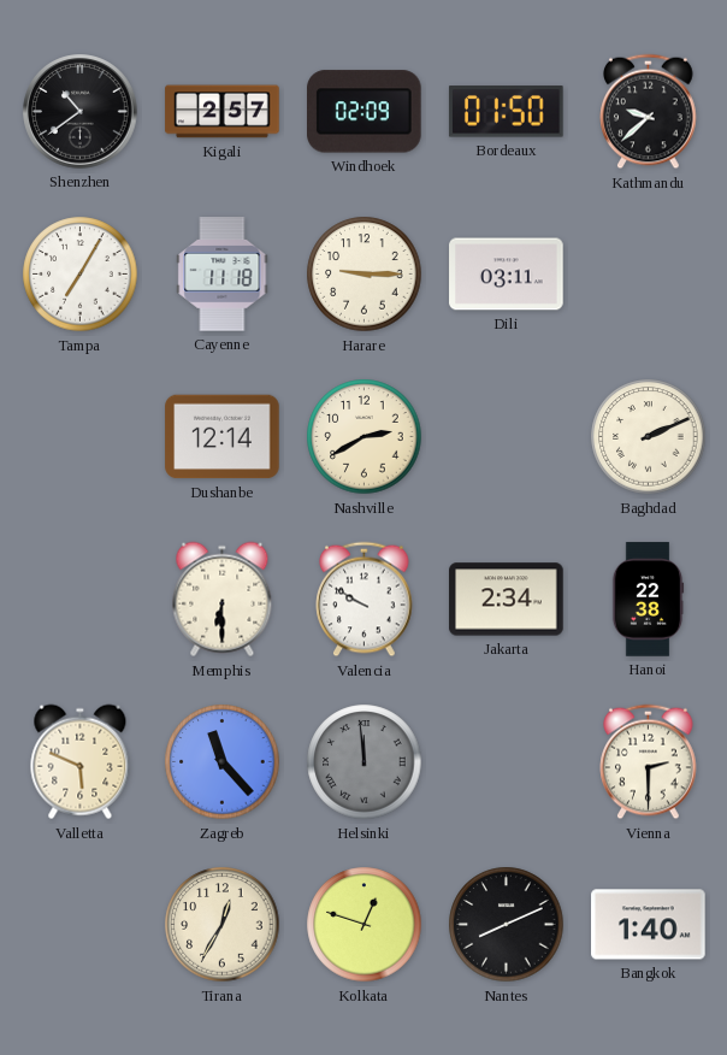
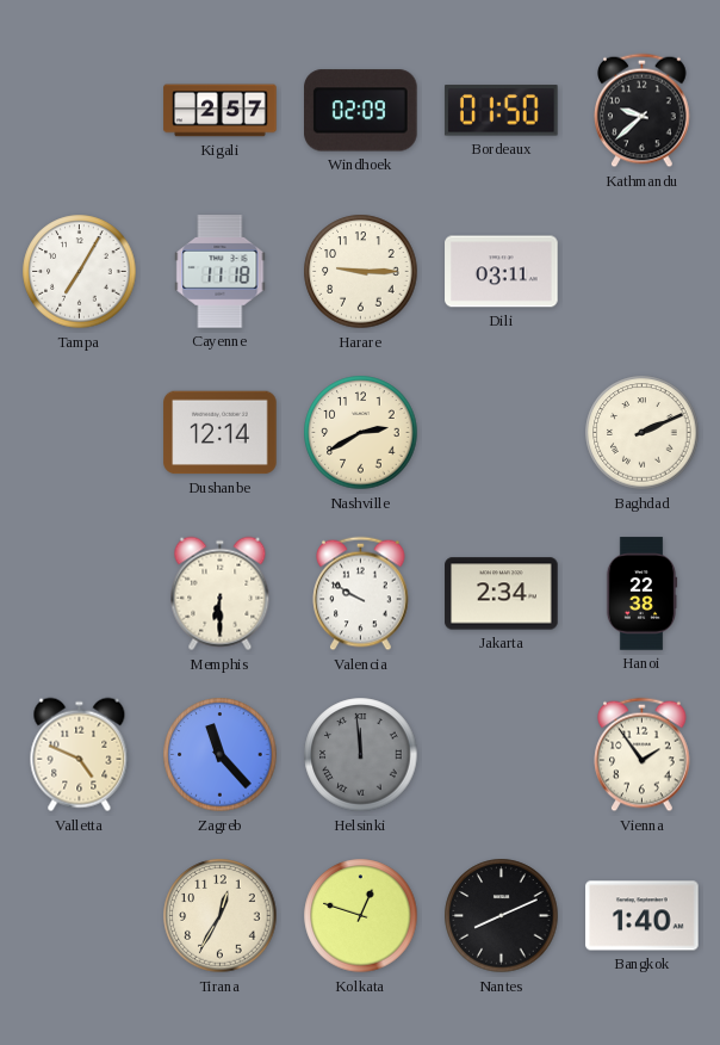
Shenzhen: 10:39 -> none (81, 112)
Valletta: 5:49 -> 4:49 (80, 755)
Vienna: 2:30 -> 1:54 (643, 755)
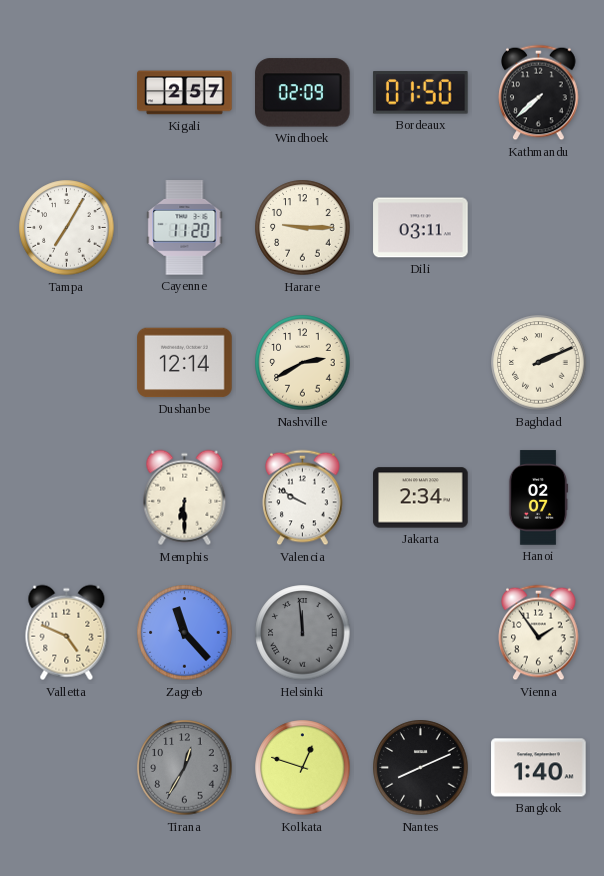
Kathmandu: 9:38 -> 7:38 (539, 93)
Cayenne: 11:18 -> 11:20 (185, 228)
Hanoi: 22:38 -> 02:07 (538, 498)
Tirana dial: cream -> grey (185, 768)
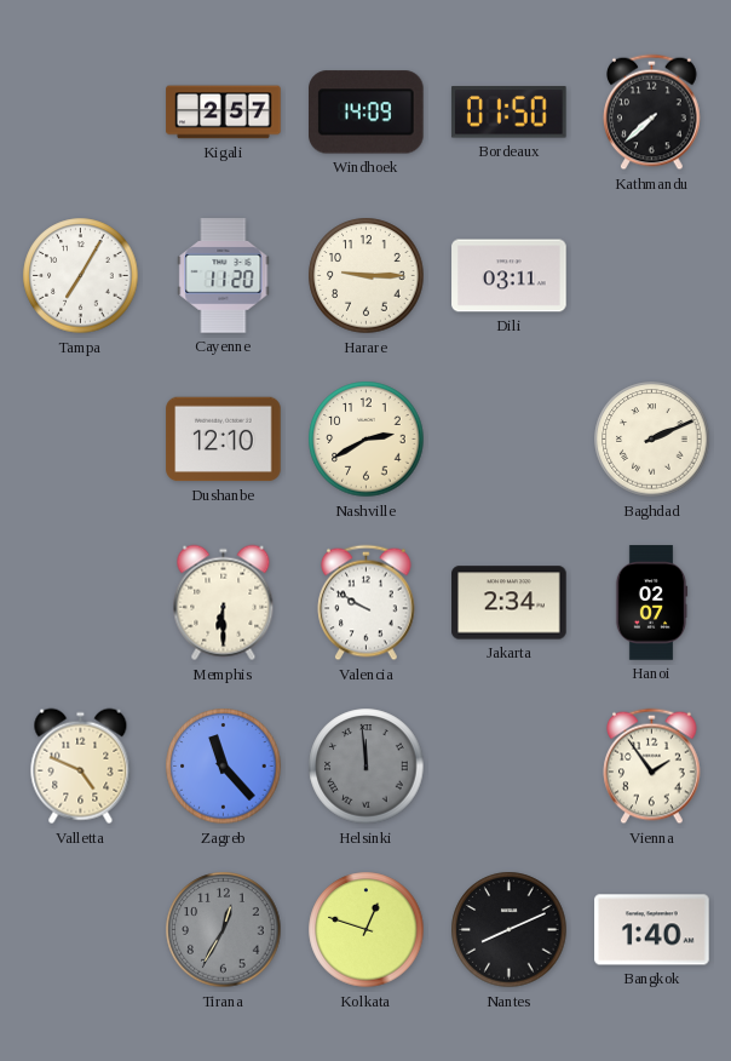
Windhoek: 02:09 -> 14:09 (367, 113)
Dushanbe: 12:14 -> 12:10 (224, 440)
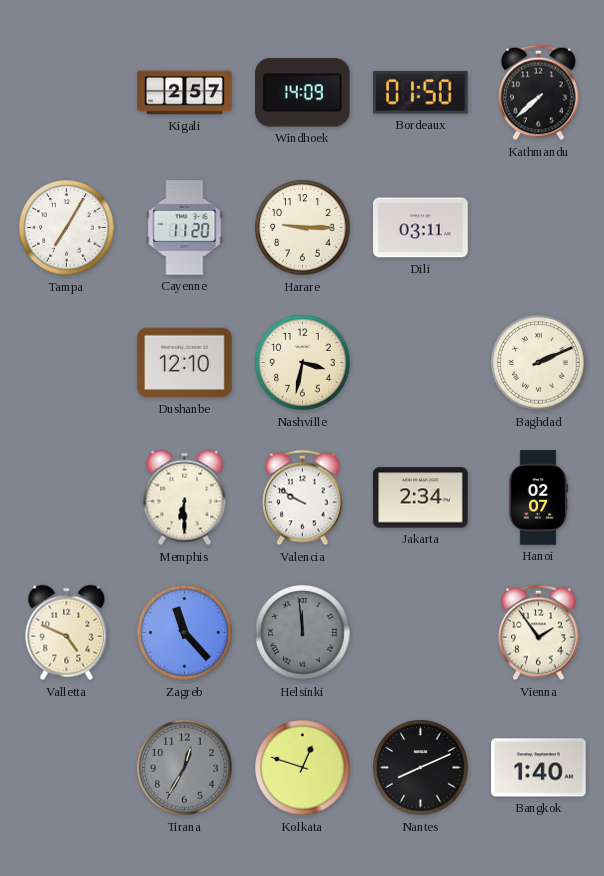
Nashville: 2:40 -> 3:32 (303, 363)
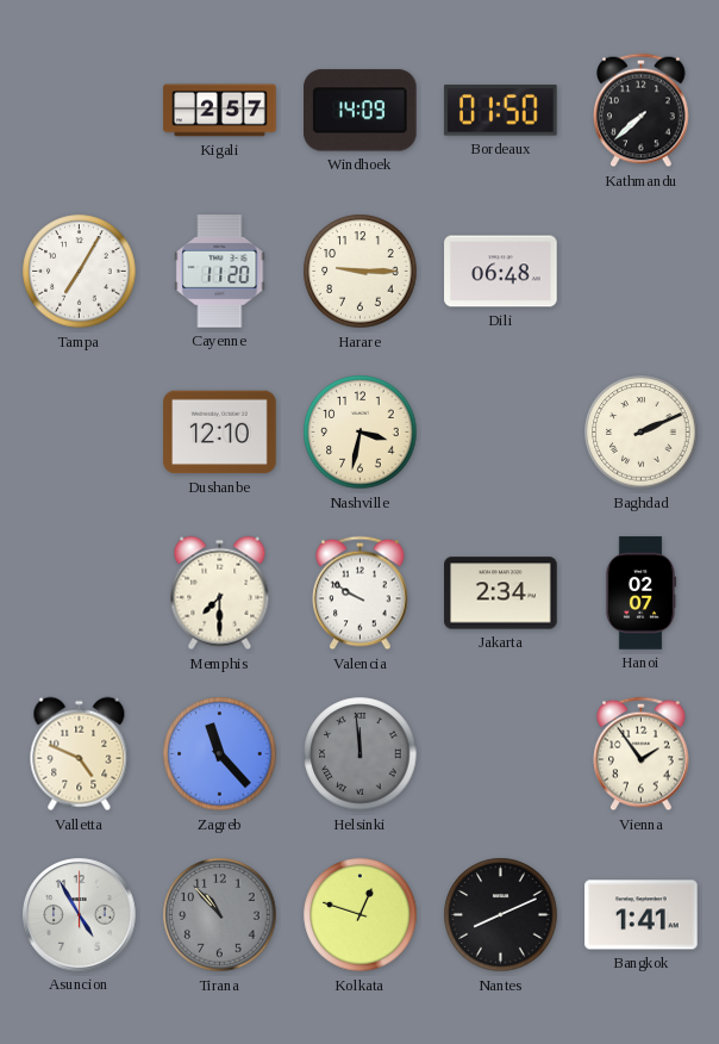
Dili: 03:11 -> 06:48 (501, 272)
Memphis: 6:30 -> 7:30 (220, 594)
Asuncion: none -> 4:55 (80, 915)
Tirana: 12:35 -> 10:53 (220, 915)
Bangkok: 1:40 -> 1:41 (642, 915)
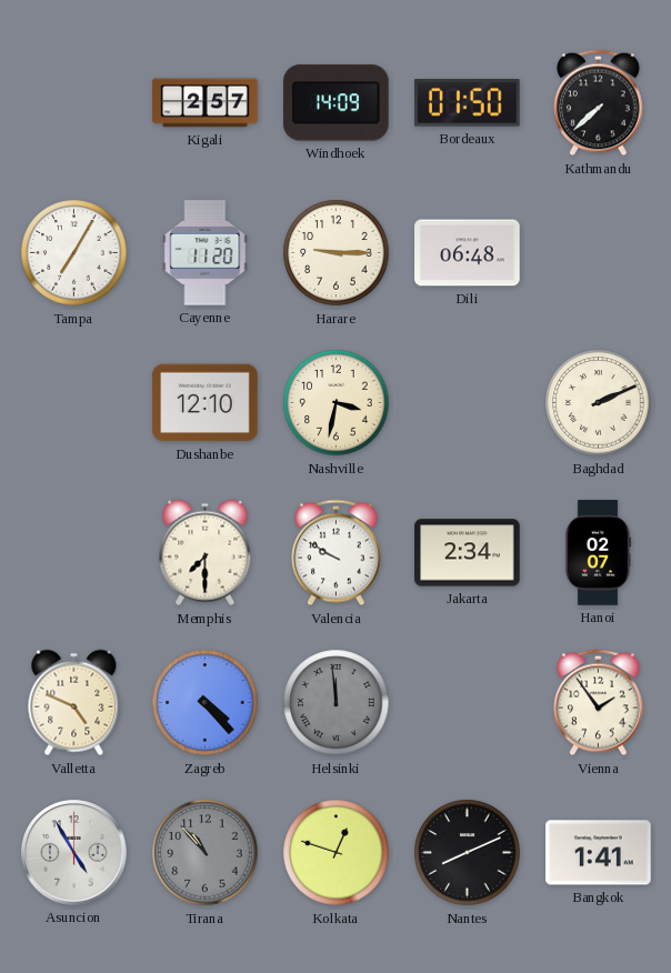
Zagreb: 11:23 -> 4:23 (206, 703)
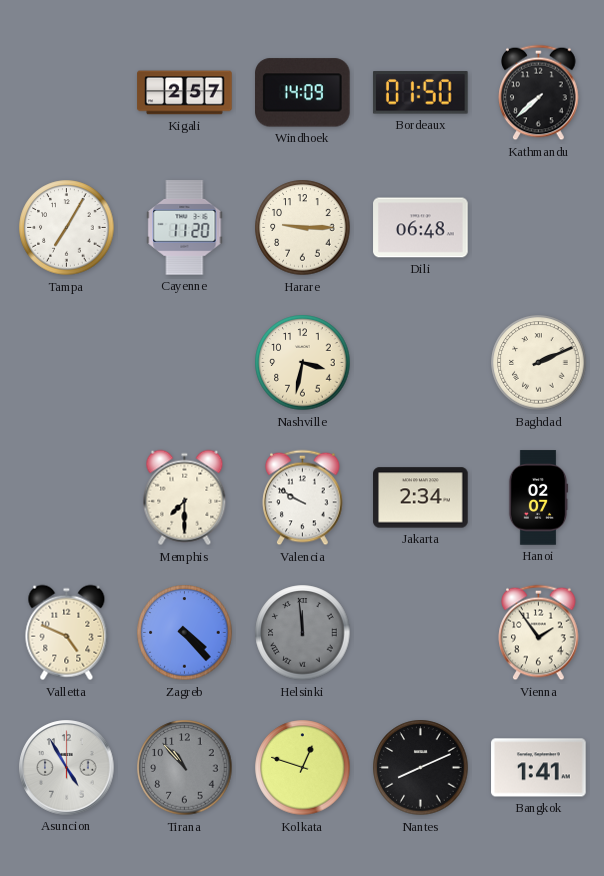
Dushanbe: 12:10 -> none (206, 403)
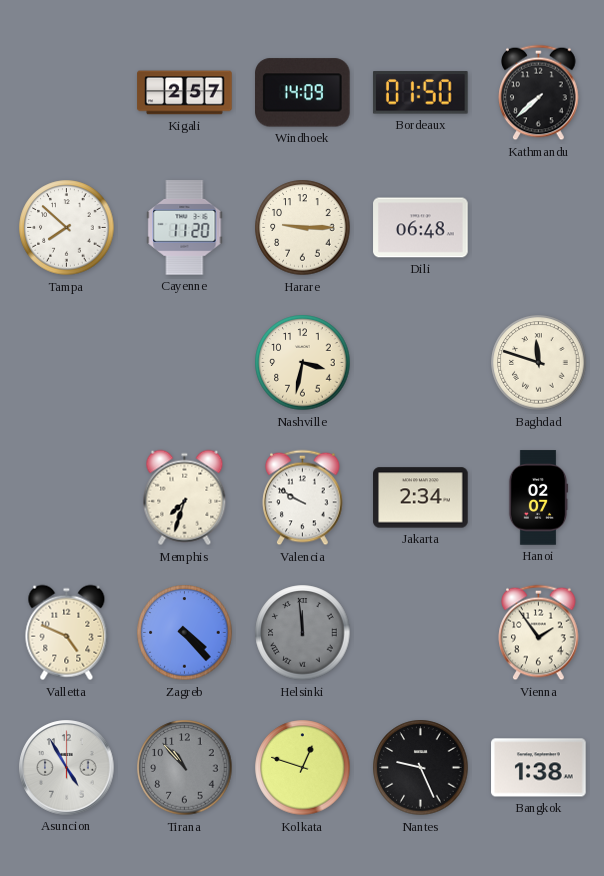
Tampa: 7:05 -> 7:52 (67, 228)
Baghdad: 2:11 -> 11:48 (539, 363)
Memphis: 7:30 -> 7:33 (185, 498)
Nantes: 8:11 -> 9:26 (421, 768)
Bangkok: 1:41 -> 1:38 (539, 768)
